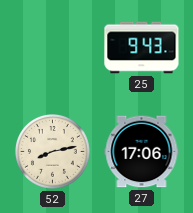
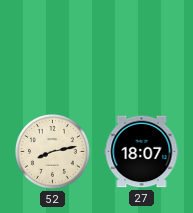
25: 9:43 -> none (142, 48)
27: 17:06 -> 18:07 (142, 152)
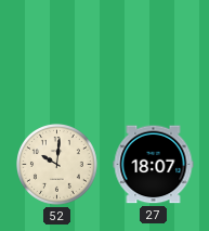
52: 8:13 -> 10:01 (57, 165)
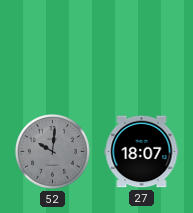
52 dial: cream -> grey (53, 152)
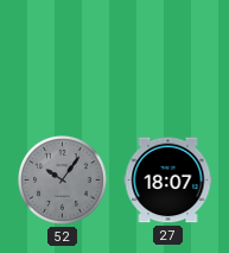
52: 10:01 -> 10:06 (63, 181)
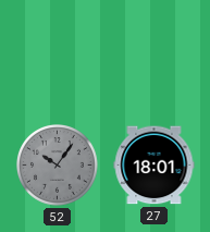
27: 18:07 -> 18:01 (155, 166)
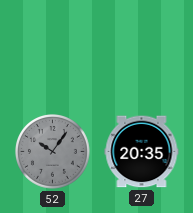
27: 18:01 -> 20:35 (142, 152)
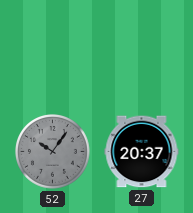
27: 20:35 -> 20:37 (142, 152)
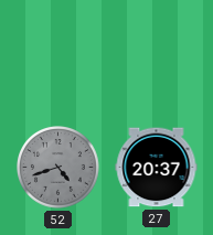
52: 10:06 -> 4:42 (58, 168)
